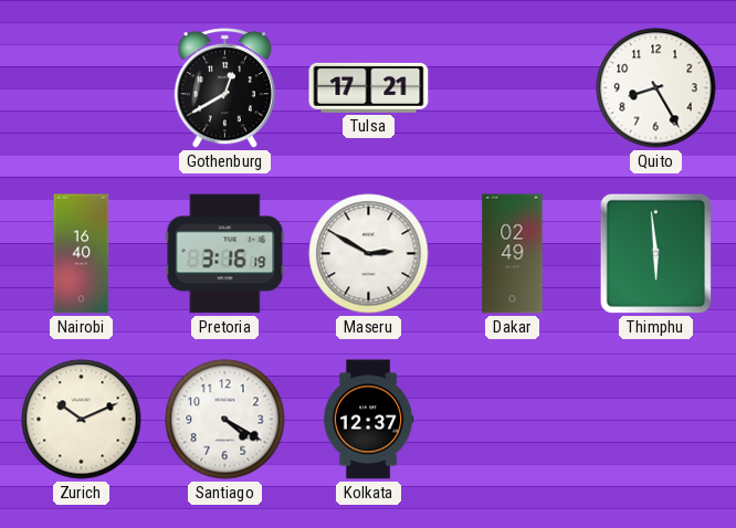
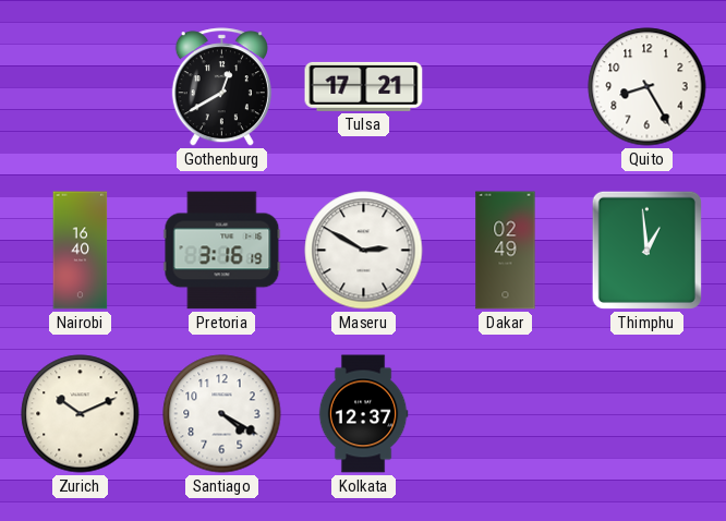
Thimphu: 5:59 -> 12:59 (646, 250)
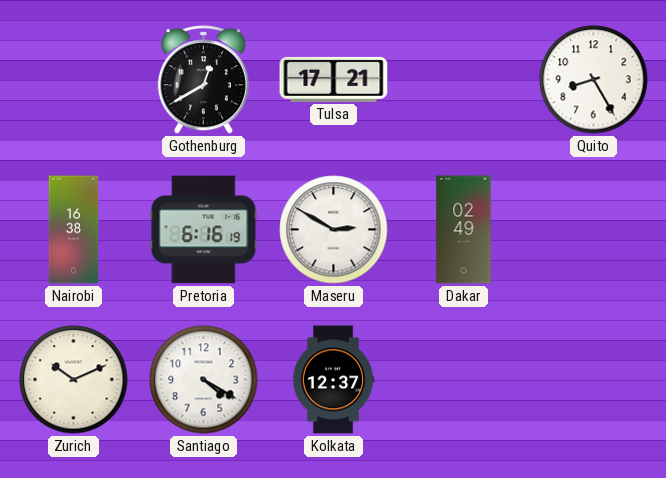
Nairobi: 16:40 -> 16:38 (74, 230)
Pretoria: 3:16 -> 6:16 (204, 230)
Thimphu: 12:59 -> none (646, 250)
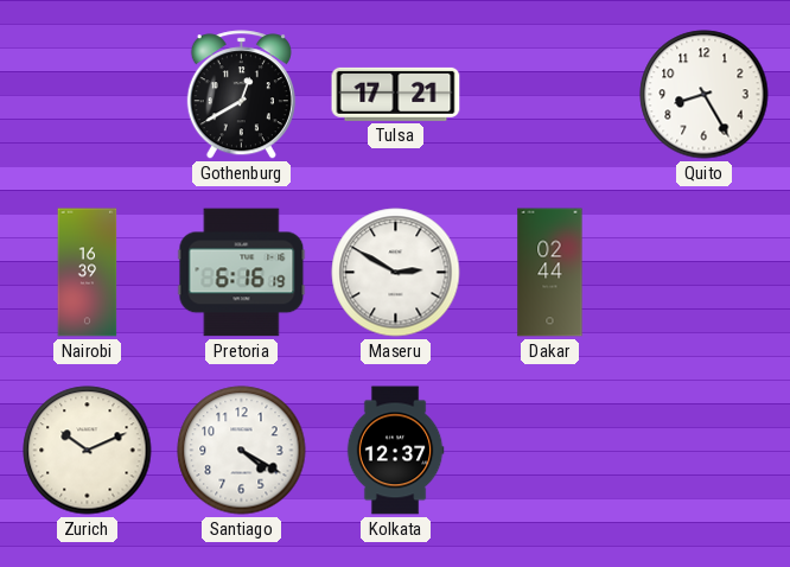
Nairobi: 16:38 -> 16:39 (88, 273)
Dakar: 02:49 -> 02:44 (550, 273)
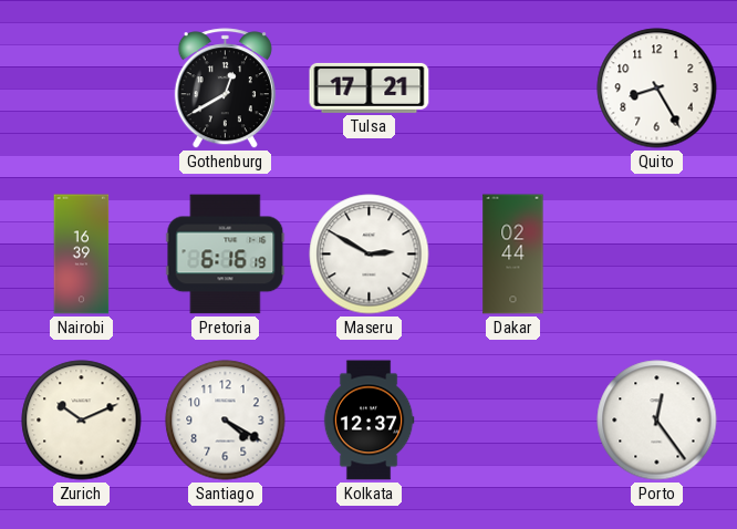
Porto: none -> 12:24 (657, 421)
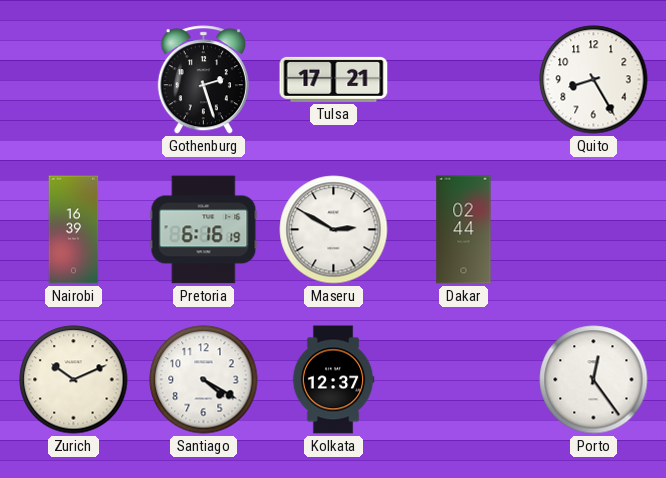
Gothenburg: 12:40 -> 2:27 (203, 80)
